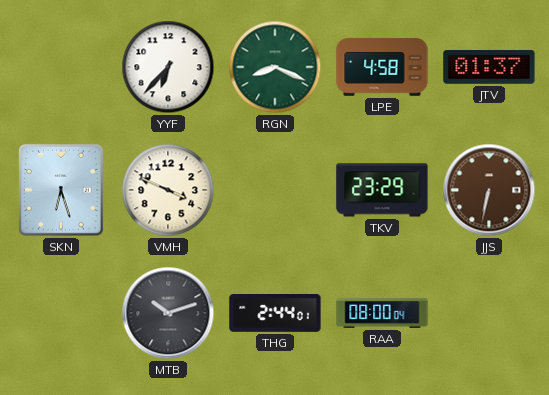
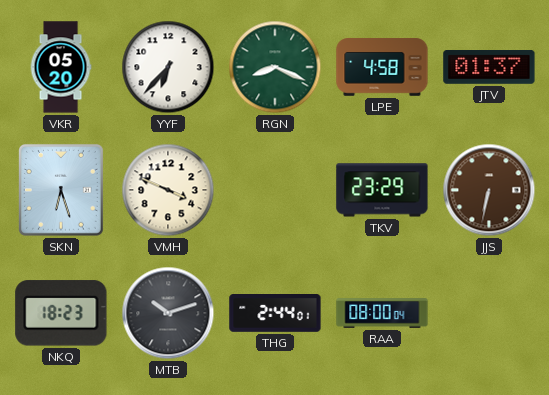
VKR: none -> 05:20 (61, 67)
NKQ: none -> 18:23 (61, 313)
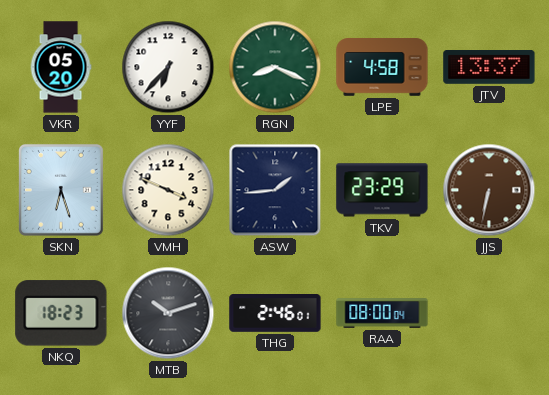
JTV: 01:37 -> 13:37 (489, 68)
ASW: none -> 1:44 (275, 190)
THG: 2:44 -> 2:46 (275, 314)
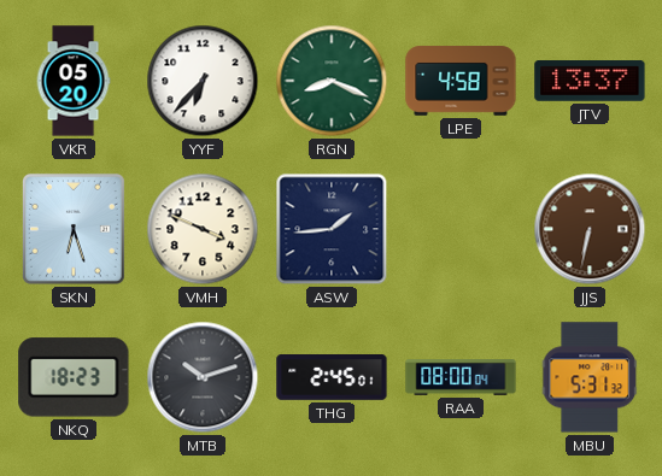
TKV: 23:29 -> none (382, 190)
THG: 2:46 -> 2:45 (332, 378)
MBU: none -> 5:31 (590, 377)
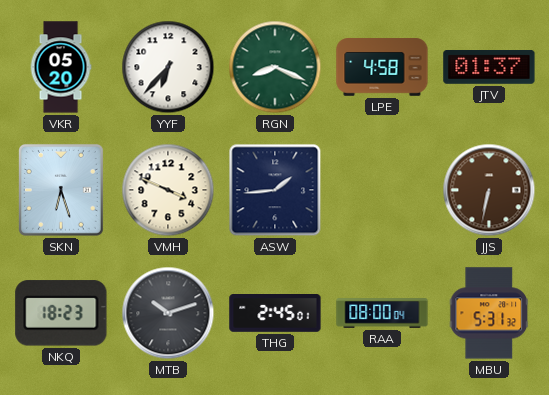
JTV: 13:37 -> 01:37 (489, 68)
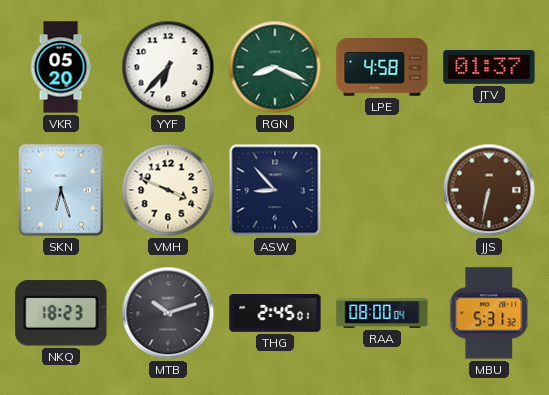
ASW: 1:44 -> 8:53 (275, 190)
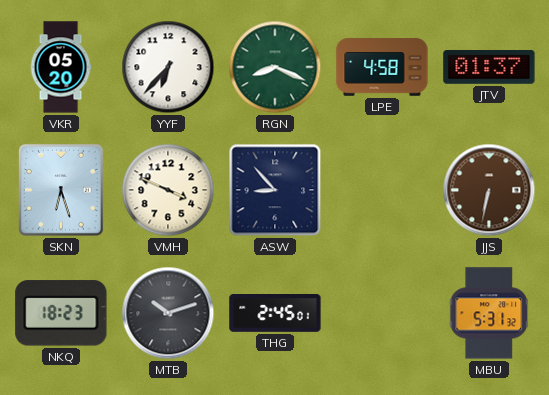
RAA: 08:00 -> none (382, 313)
